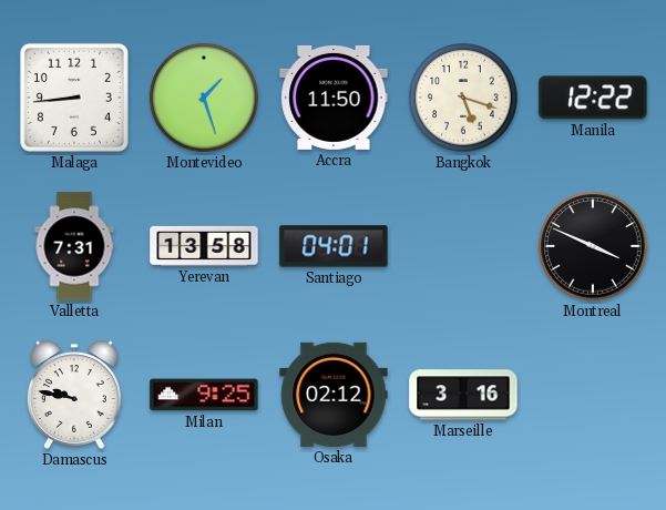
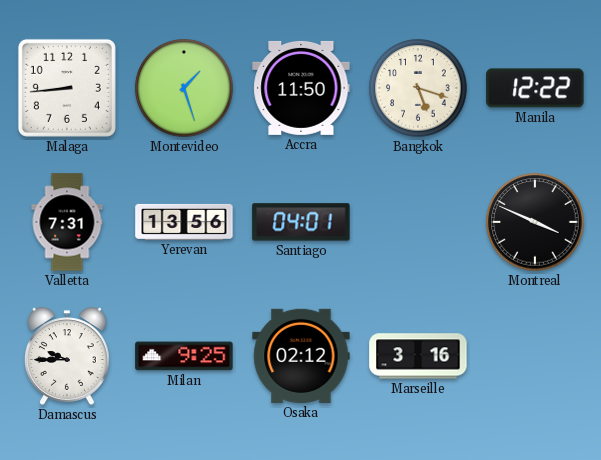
Yerevan: 13:58 -> 13:56 (184, 222)
Damascus: 9:47 -> 9:45 (68, 356)
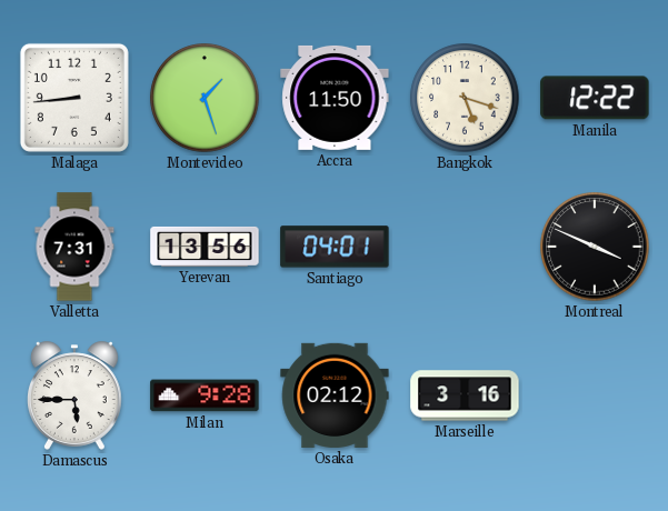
Damascus: 9:45 -> 5:45 (76, 395)
Milan: 9:25 -> 9:28 (205, 395)
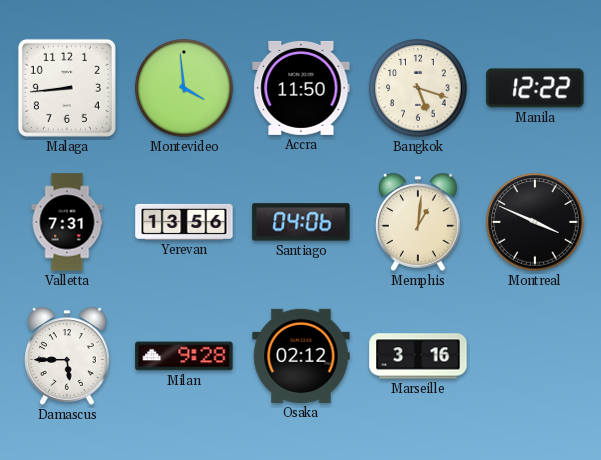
Montevideo: 1:27 -> 3:59 (184, 88)
Santiago: 04:01 -> 04:06 (301, 222)
Memphis: none -> 1:01 (419, 222)
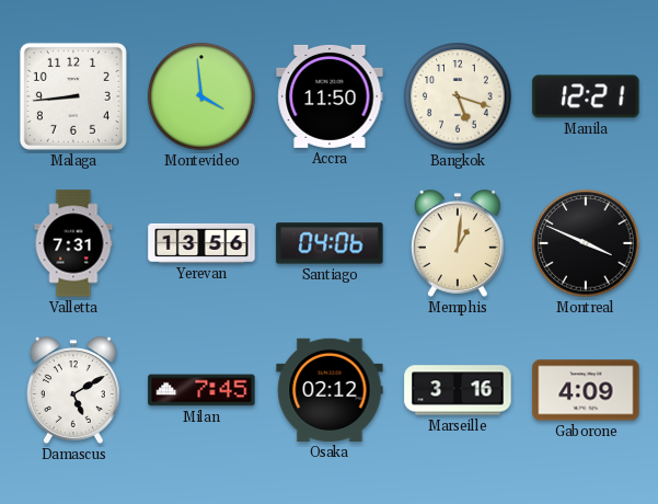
Manila: 12:22 -> 12:21 (586, 96)
Damascus: 5:45 -> 5:10 (74, 390)
Milan: 9:28 -> 7:45 (201, 390)
Gaborone: none -> 4:09 (586, 390)
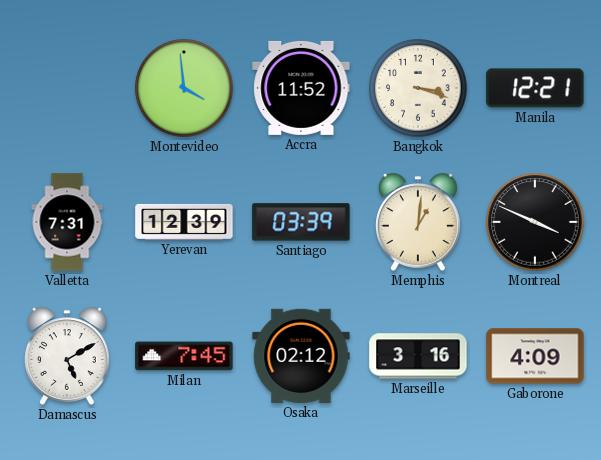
Malaga: 8:44 -> none (73, 96)
Accra: 11:50 -> 11:52 (301, 88)
Bangkok: 5:18 -> 3:18 (418, 88)
Yerevan: 13:56 -> 12:39 (184, 222)
Santiago: 04:06 -> 03:39 (301, 222)
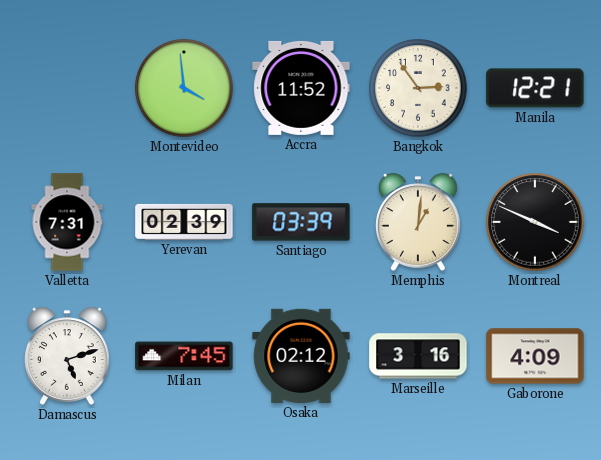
Bangkok: 3:18 -> 2:54 (418, 88)
Yerevan: 12:39 -> 02:39 (184, 222)
Damascus: 5:10 -> 5:12 (68, 356)
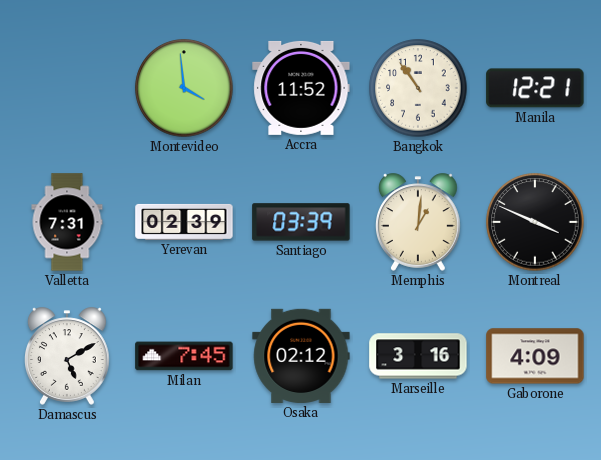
Bangkok: 2:54 -> 10:54 (418, 88)
Damascus: 5:12 -> 5:10 (68, 356)
